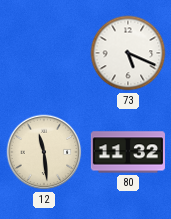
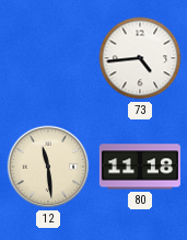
73: 5:19 -> 4:44 (140, 58)
80: 11:32 -> 11:18 (140, 167)
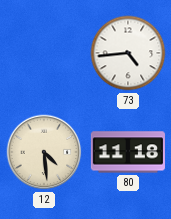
12: 11:29 -> 4:29 (44, 152)
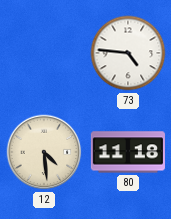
73: 4:44 -> 4:46 (128, 53)
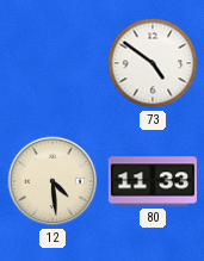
73: 4:46 -> 4:51 (153, 63)
80: 11:18 -> 11:33 (153, 181)
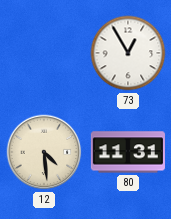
73: 4:51 -> 12:55 (128, 53)
80: 11:33 -> 11:31 (128, 152)
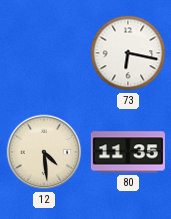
73: 12:55 -> 6:17 (128, 53)
80: 11:31 -> 11:35 (128, 152)
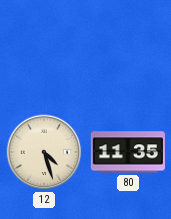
73: 6:17 -> none (128, 53)
12: 4:29 -> 4:27 (44, 152)
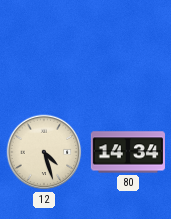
80: 11:35 -> 14:34 (128, 152)
